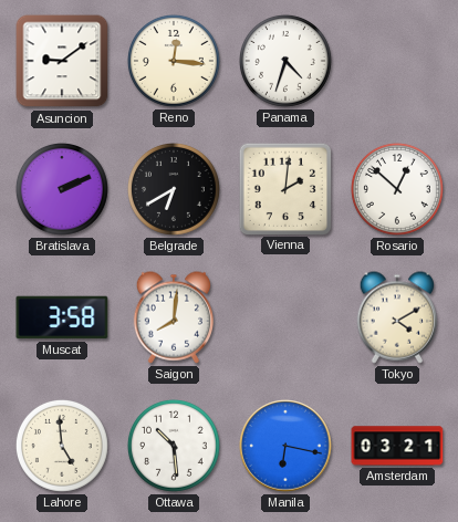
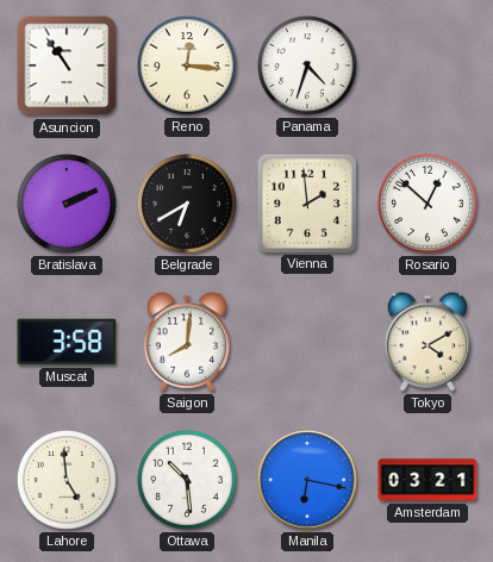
Asuncion: 9:09 -> 10:54 (67, 65)
Vienna: 2:01 -> 1:59 (306, 202)
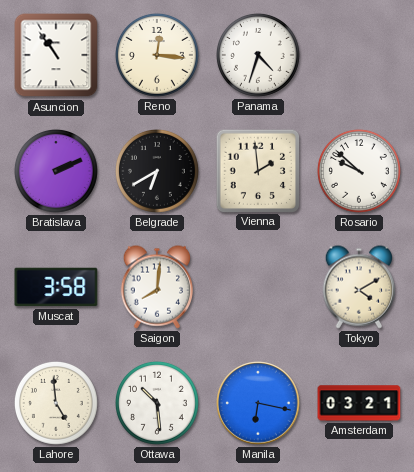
Rosario: 12:52 -> 9:52 (359, 171)
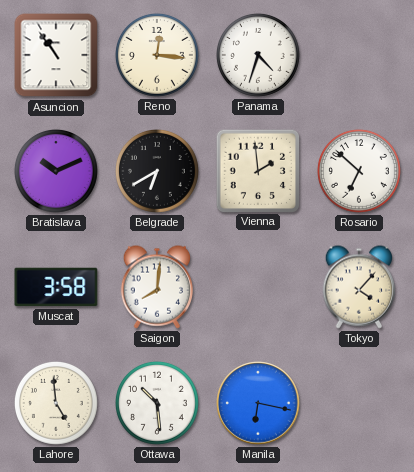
Bratislava: 2:11 -> 10:11 (56, 171)
Rosario: 9:52 -> 6:52 (359, 171)
Tokyo: 4:10 -> 4:07 (358, 287)
Amsterdam: 03:21 -> none (359, 403)
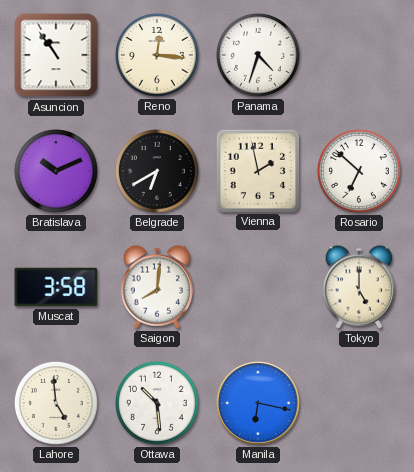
Vienna: 1:59 -> 1:58 (257, 170)
Tokyo: 4:07 -> 5:00 (358, 287)
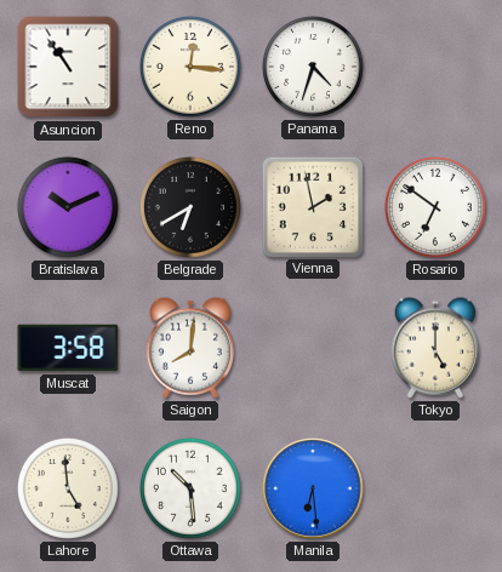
Rosario: 6:52 -> 6:51 (435, 207)
Manila: 6:17 -> 6:29 (313, 488)
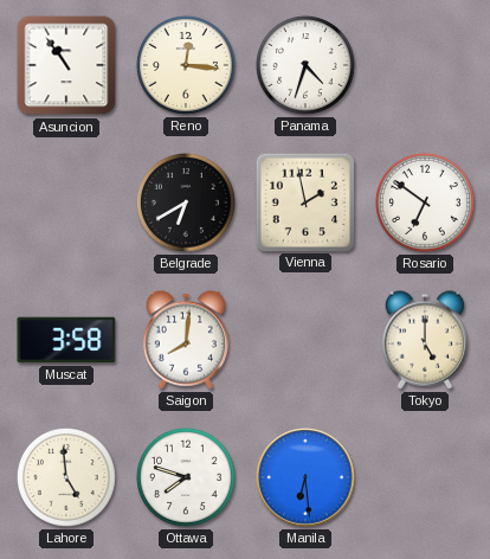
Bratislava: 10:11 -> none (68, 207)
Ottawa: 10:29 -> 7:48 (186, 477)
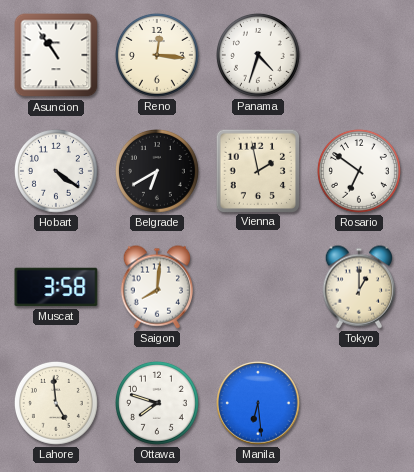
Hobart: none -> 4:21 (56, 171)
Tokyo: 5:00 -> 1:00 (358, 287)
